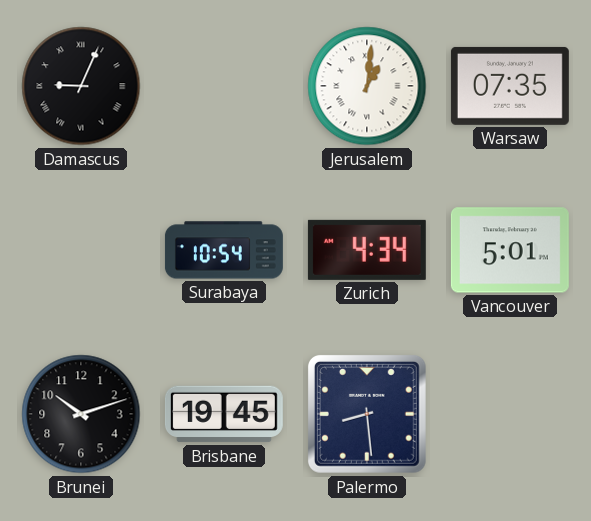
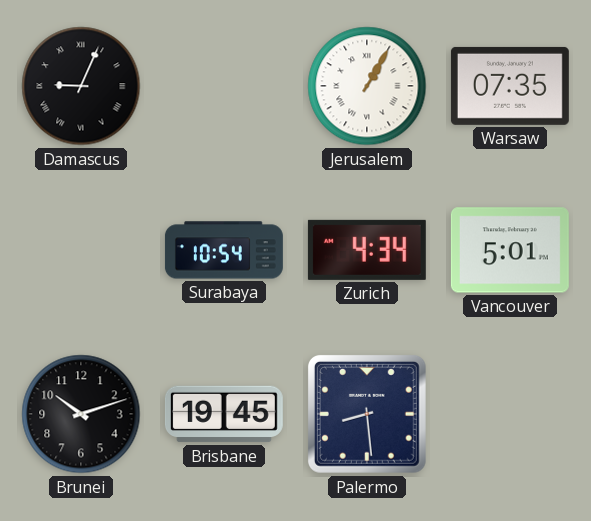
Jerusalem: 1:01 -> 1:05 (367, 86)
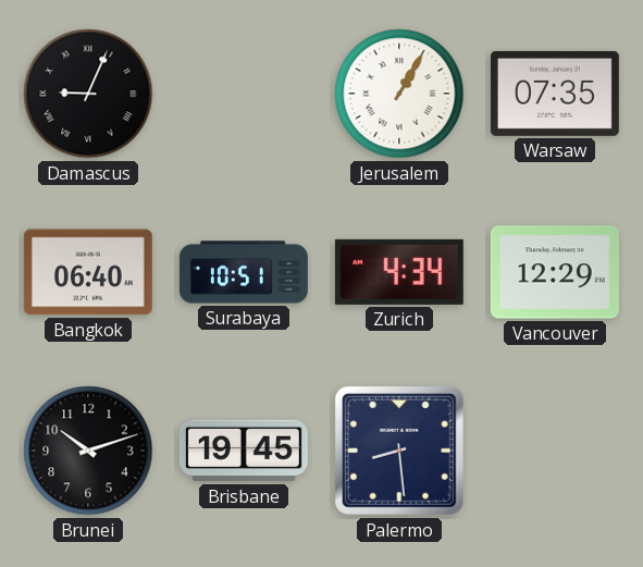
Bangkok: none -> 06:40 (88, 272)
Surabaya: 10:54 -> 10:51 (244, 272)
Vancouver: 5:01 -> 12:29 (555, 272)
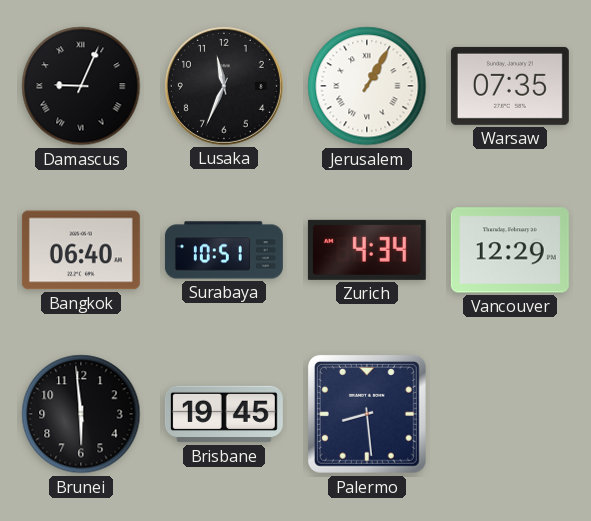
Lusaka: none -> 11:34 (224, 86)
Brunei: 10:12 -> 5:59 (81, 414)
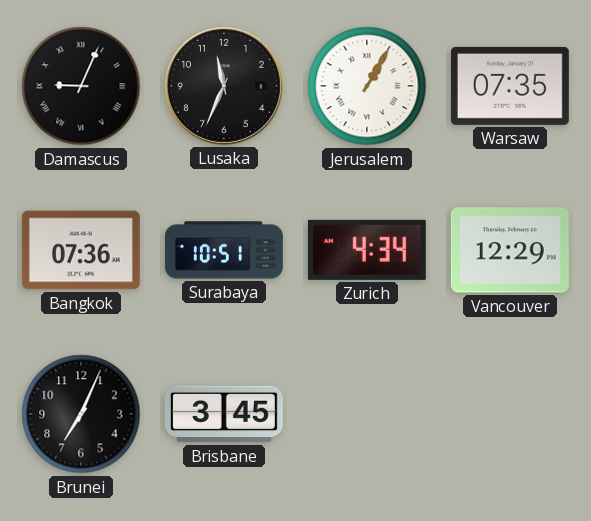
Bangkok: 06:40 -> 07:36 (81, 250)
Brunei: 5:59 -> 7:04 (81, 414)
Brisbane: 19:45 -> 3:45 (224, 414)
Palermo: 8:29 -> none (367, 414)
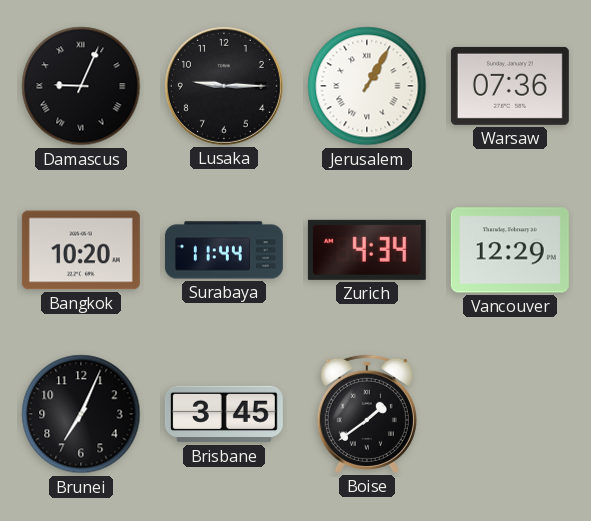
Lusaka: 11:34 -> 9:15 (224, 86)
Warsaw: 07:35 -> 07:36 (510, 86)
Bangkok: 07:36 -> 10:20 (81, 250)
Surabaya: 10:51 -> 11:44 (224, 250)
Boise: none -> 1:39 (367, 414)
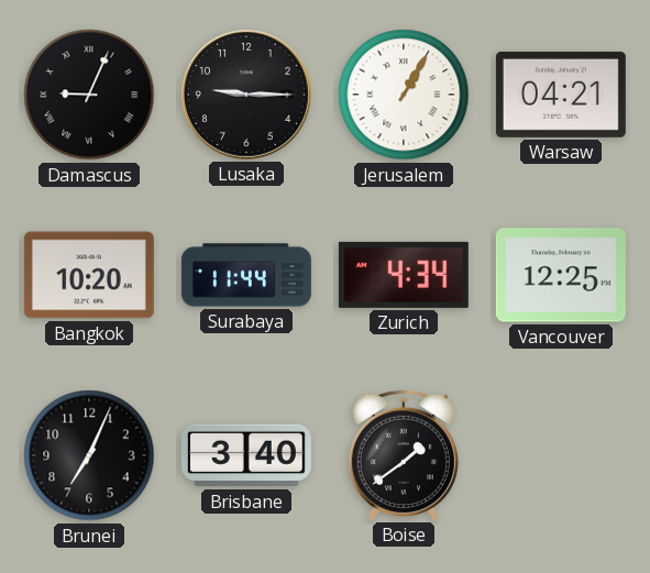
Warsaw: 07:36 -> 04:21 (561, 95)
Vancouver: 12:29 -> 12:25 (561, 275)
Brisbane: 3:45 -> 3:40 (246, 455)
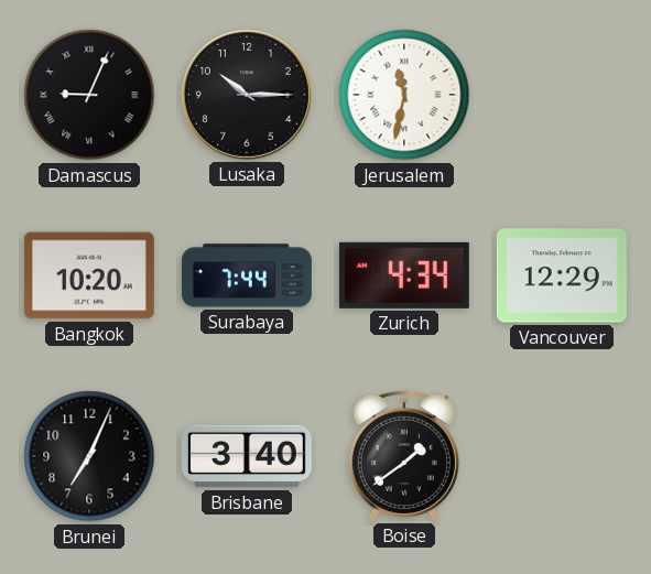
Lusaka: 9:15 -> 10:15 (247, 95)
Jerusalem: 1:05 -> 11:32 (404, 95)
Warsaw: 04:21 -> none (561, 95)
Surabaya: 11:44 -> 7:44 (247, 275)
Vancouver: 12:25 -> 12:29 (562, 275)
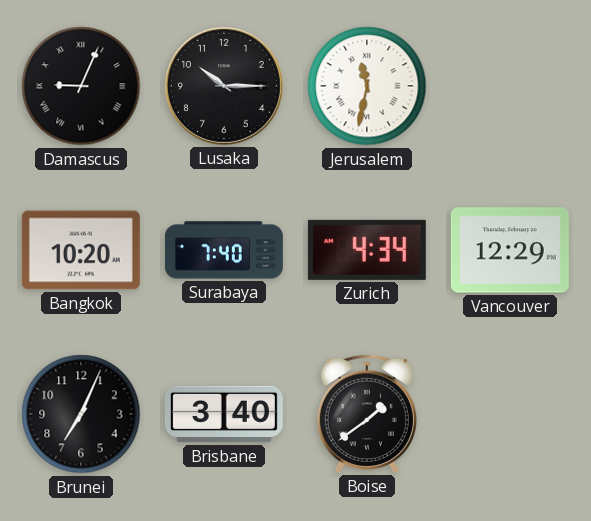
Surabaya: 7:44 -> 7:40 (224, 250)
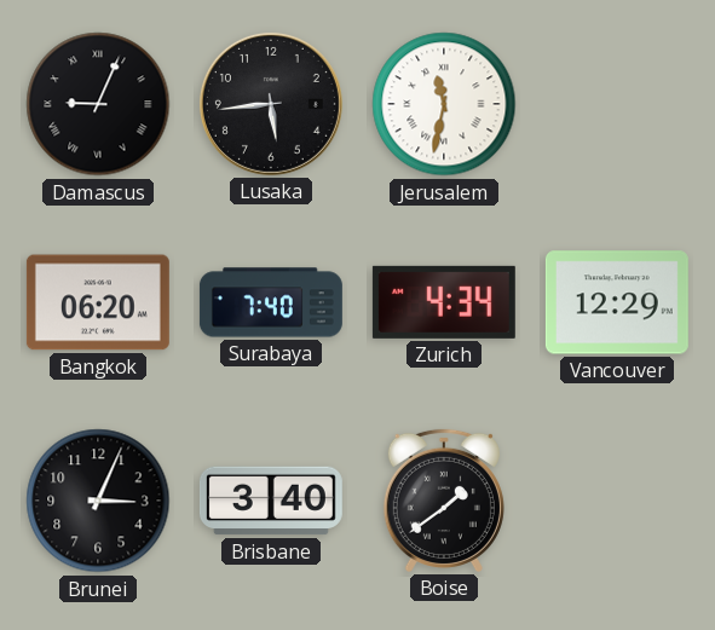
Lusaka: 10:15 -> 5:44 (271, 104)
Bangkok: 10:20 -> 06:20 (98, 302)
Brunei: 7:04 -> 3:04 (98, 501)
